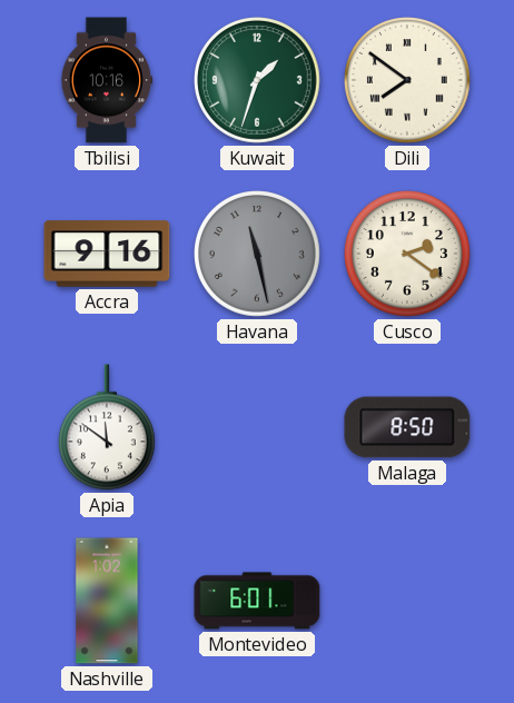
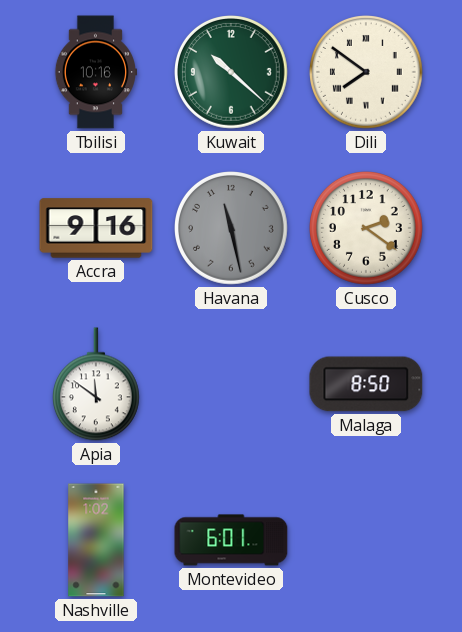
Kuwait: 1:33 -> 10:22 (232, 73)
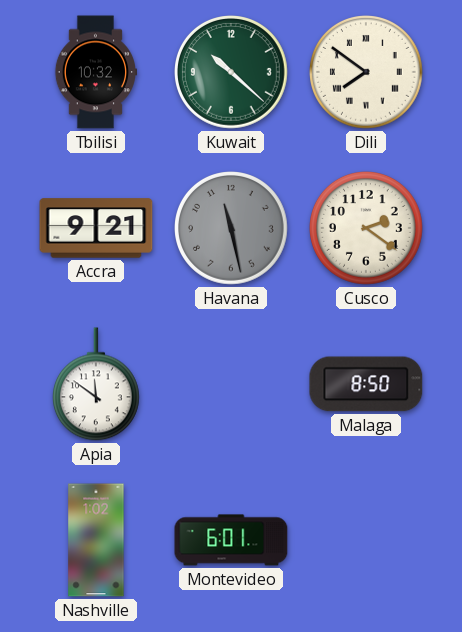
Tbilisi: 10:16 -> 10:32 (96, 72)
Accra: 9:16 -> 9:21 (96, 228)
